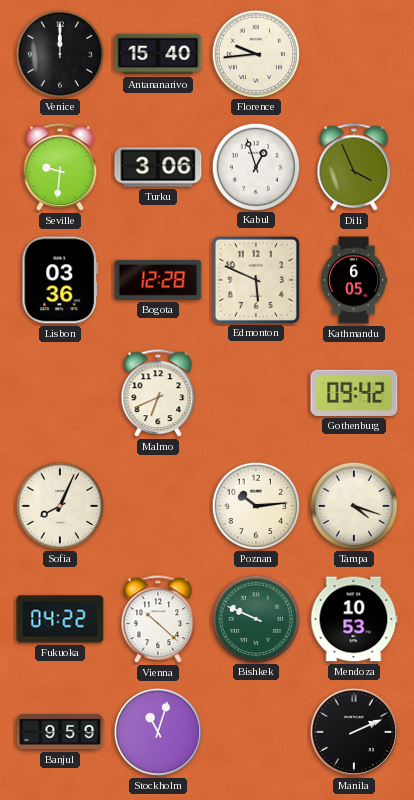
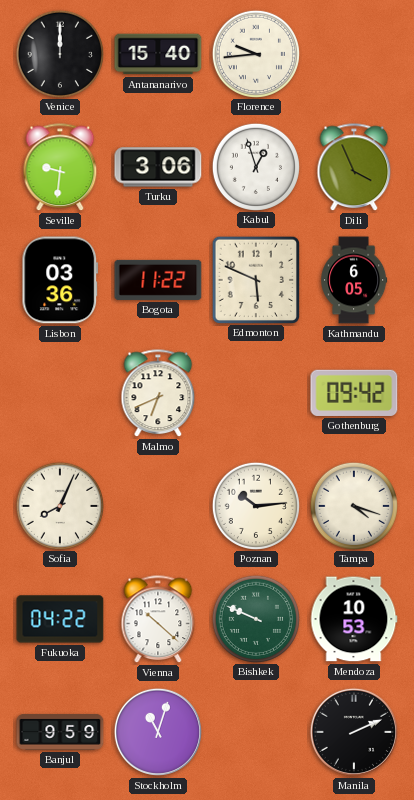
Bogota: 12:28 -> 11:22 (158, 280)
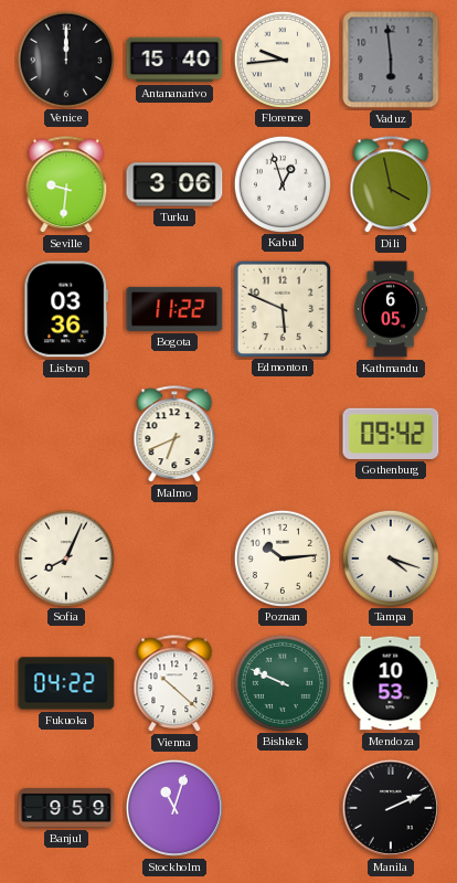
Vaduz: none -> 5:59 (391, 60)
Dili: 3:56 -> 3:58 (391, 185)
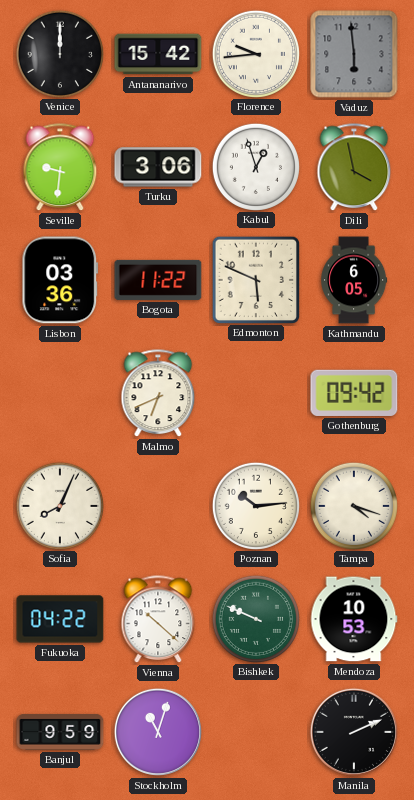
Antananarivo: 15:40 -> 15:42 (158, 54)
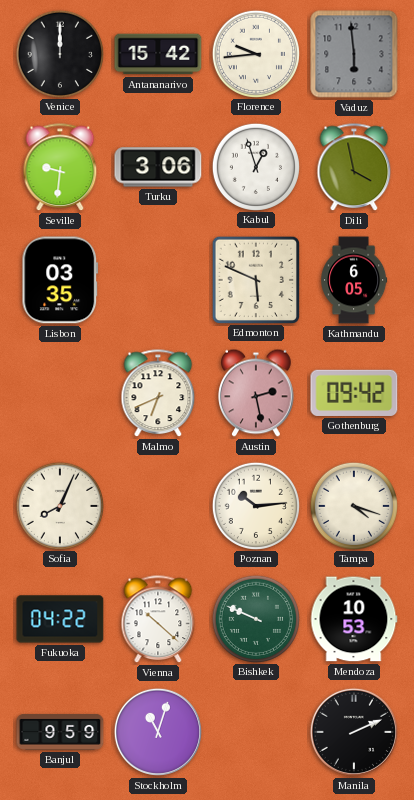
Lisbon: 03:36 -> 03:35 (60, 280)
Bogota: 11:22 -> none (158, 280)
Austin: none -> 2:28 (256, 393)
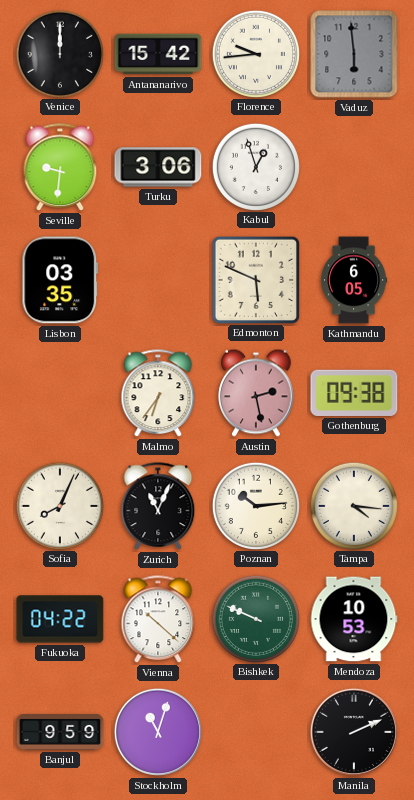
Dili: 3:58 -> none (354, 168)
Malmo: 6:41 -> 6:36 (158, 394)
Gothenburg: 09:42 -> 09:38 (354, 393)
Zurich: none -> 11:04 (158, 507)
Tampa: 4:18 -> 4:16 (353, 505)
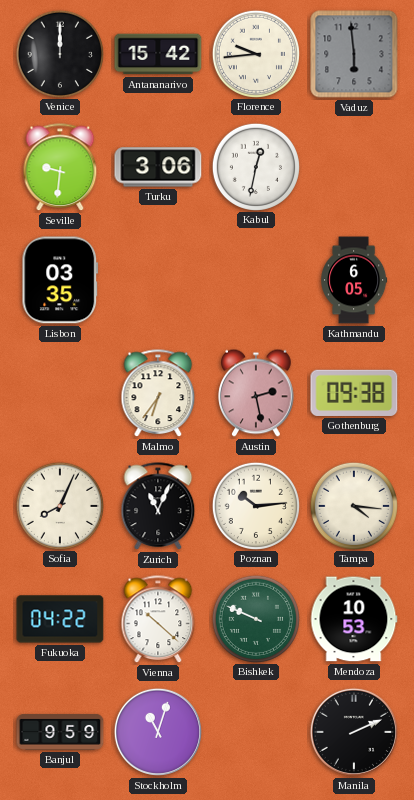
Kabul: 12:57 -> 12:32 (255, 166)
Edmonton: 5:49 -> none (255, 279)
